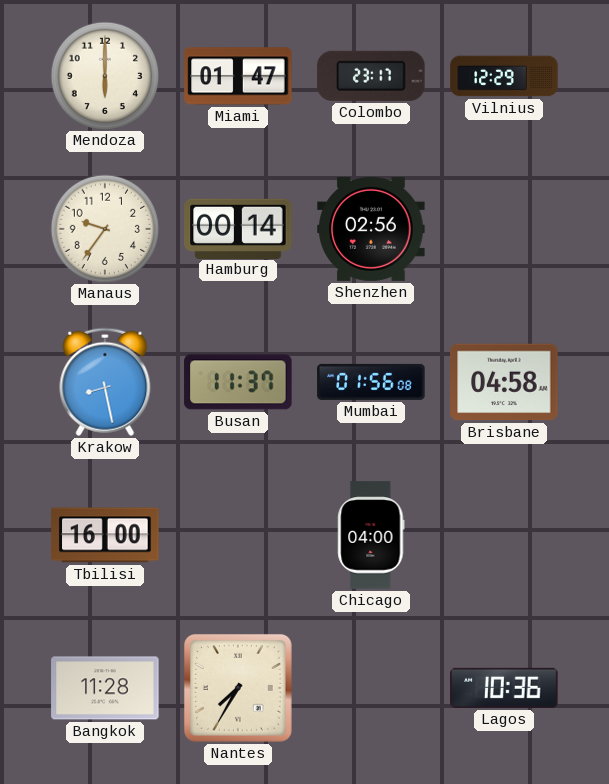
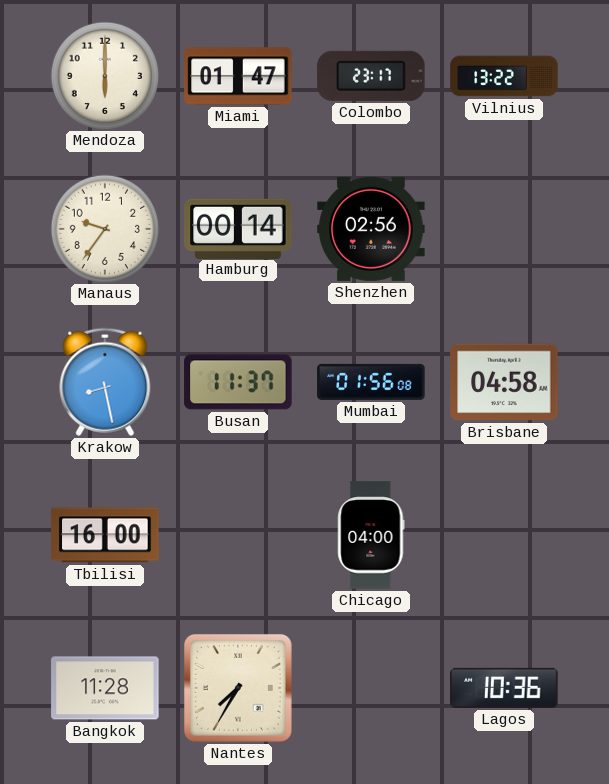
Vilnius: 12:29 -> 13:22 (504, 76)
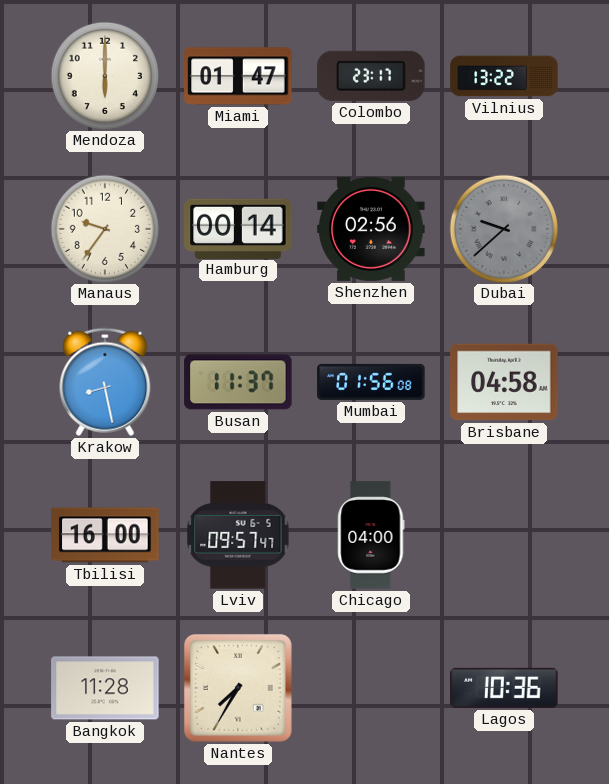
Dubai: none -> 9:38 (503, 228)
Lviv: none -> 09:57 (238, 535)
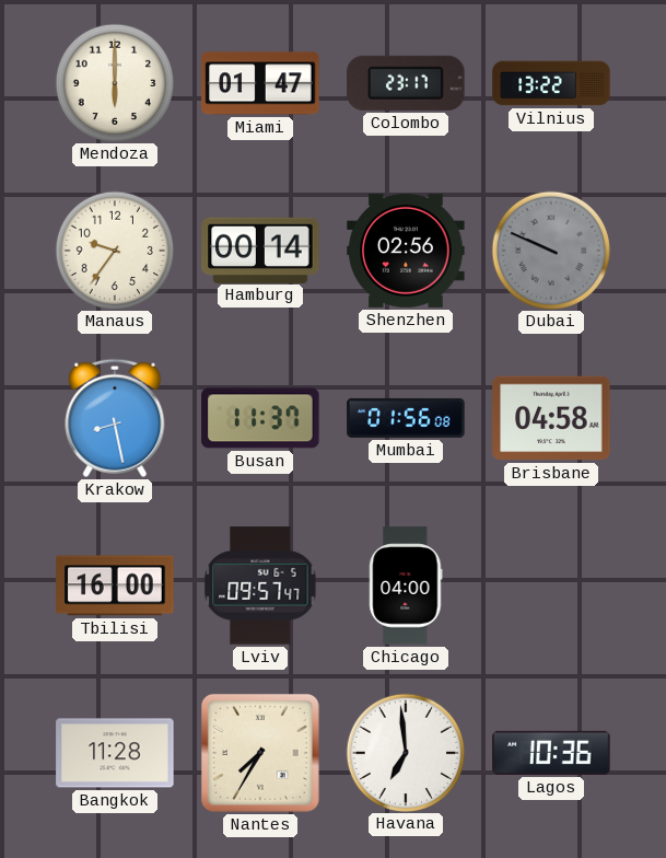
Dubai: 9:38 -> 9:49 (550, 250)
Havana: none -> 6:59 (405, 752)
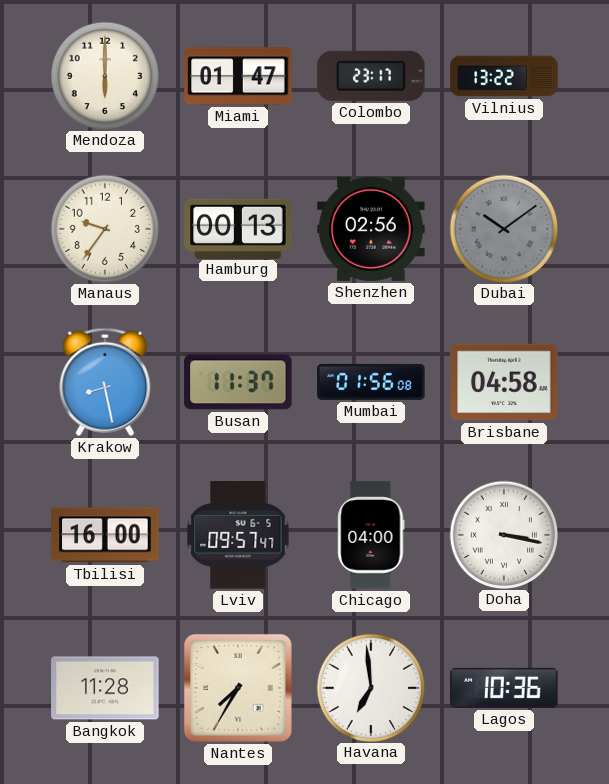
Hamburg: 00:14 -> 00:13 (238, 228)
Dubai: 9:49 -> 10:09 (503, 228)
Doha: none -> 3:17 (503, 534)
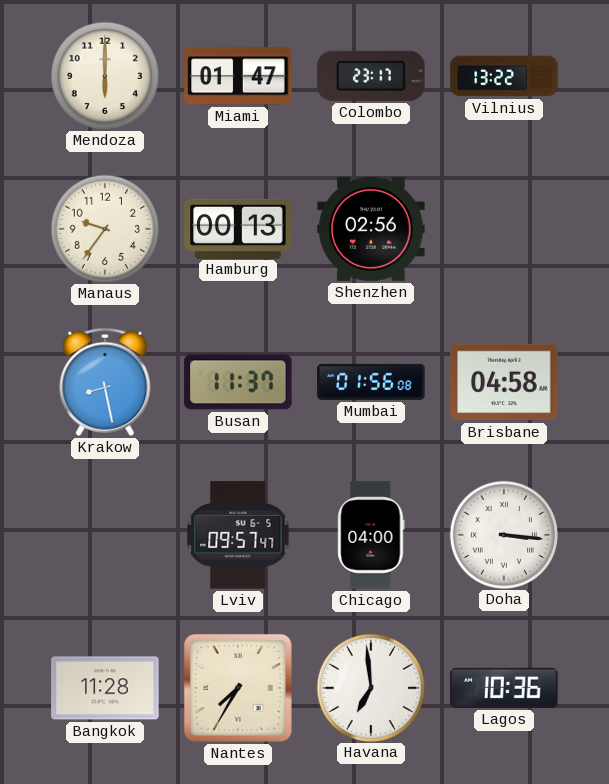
Dubai: 10:09 -> none (503, 228)
Tbilisi: 16:00 -> none (105, 535)
Doha: 3:17 -> 3:16 (503, 534)
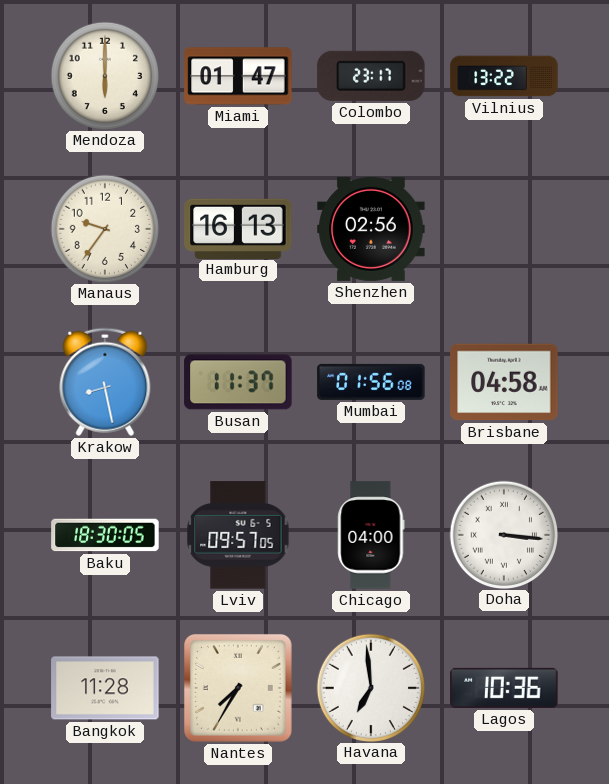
Hamburg: 00:13 -> 16:13 (238, 228)
Baku: none -> 18:30 (105, 535)
Lviv: 09:57:47 -> 09:57:05 (238, 535)
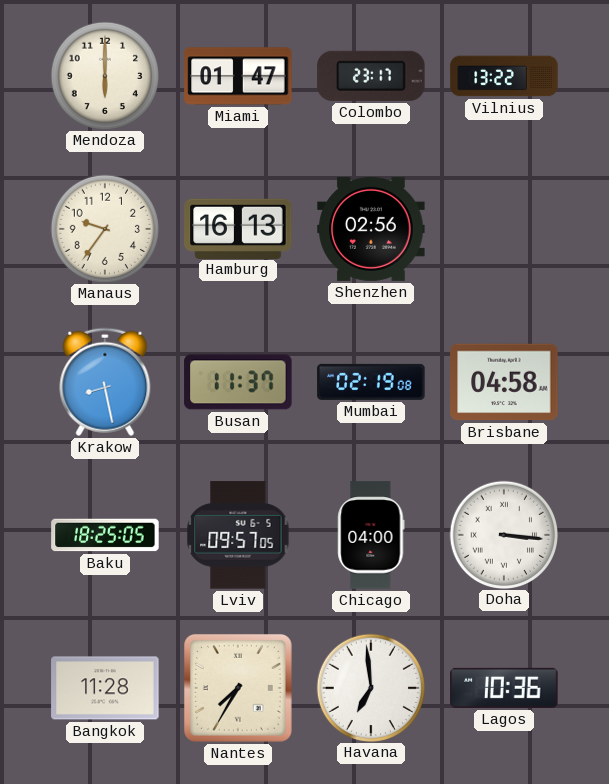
Mumbai: 01:56 -> 02:19 (371, 382)
Baku: 18:30 -> 18:25 (105, 535)
